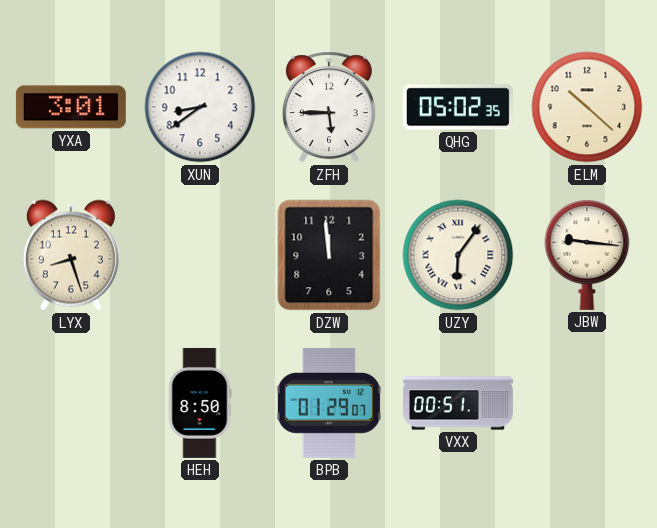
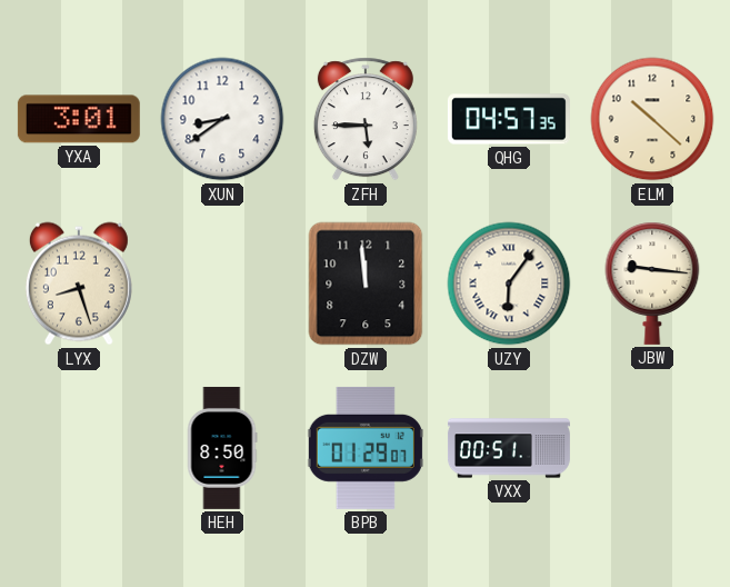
QHG: 05:02 -> 04:57 (509, 119)
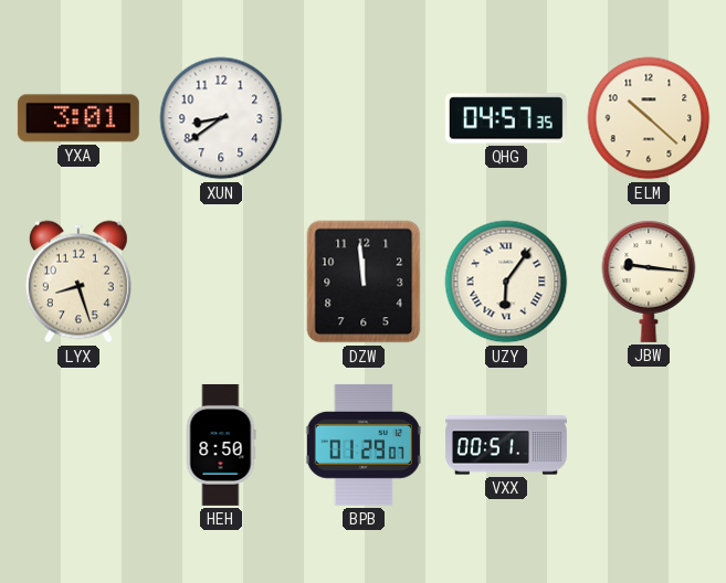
ZFH: 5:45 -> none (366, 119)
